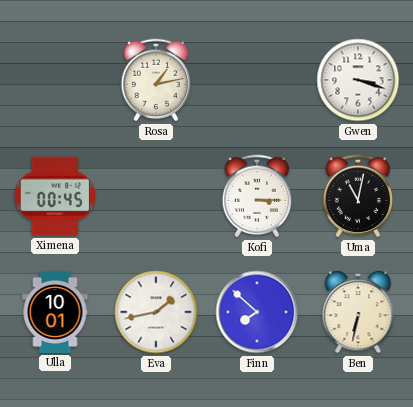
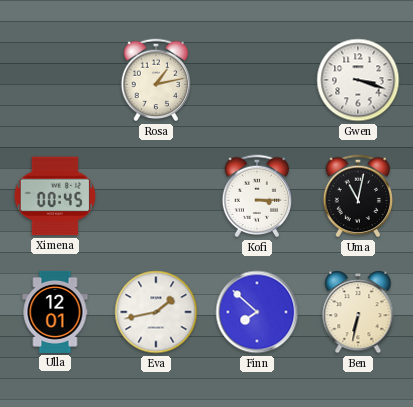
Ulla: 10:01 -> 12:01 (55, 312)
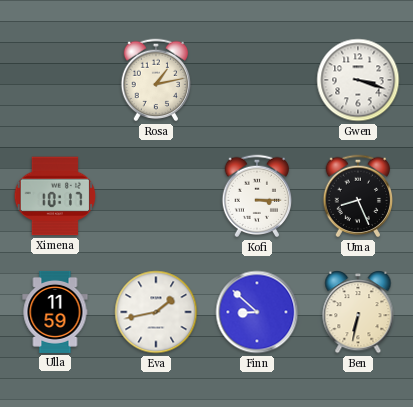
Ximena: 00:45 -> 10:17 (55, 196)
Uma: 11:02 -> 8:26 (358, 196)
Ulla: 12:01 -> 11:59 (55, 312)
Finn: 7:52 -> 8:52 (257, 312)
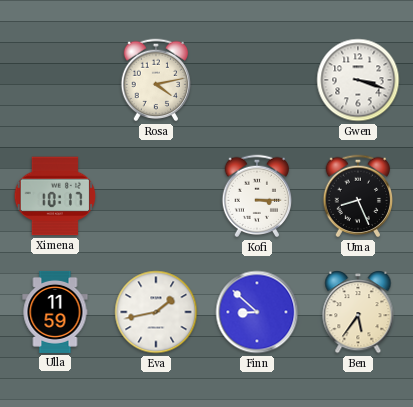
Rosa: 1:13 -> 4:13 (156, 80)
Ben: 6:32 -> 5:36 (358, 312)
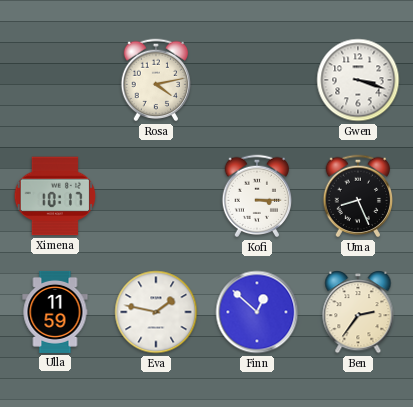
Eva: 1:43 -> 1:47 (156, 312)
Finn: 8:52 -> 12:52 (257, 312)
Ben: 5:36 -> 2:36 (358, 312)
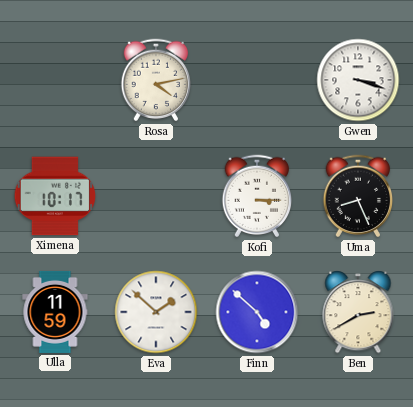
Eva: 1:47 -> 1:52 (156, 312)
Finn: 12:52 -> 4:52 (257, 312)
Ben: 2:36 -> 2:40 (358, 312)
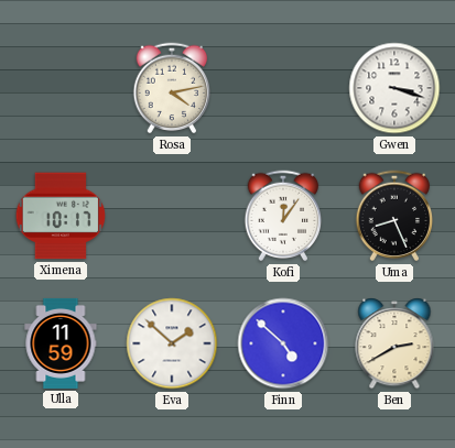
Kofi: 3:15 -> 12:06 (283, 216)
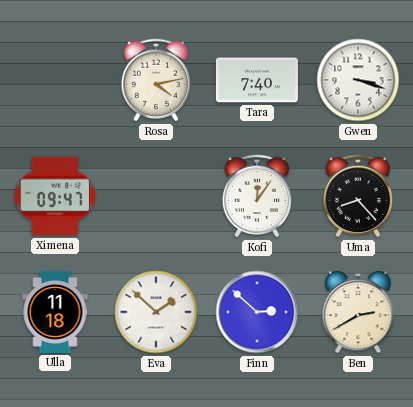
Tara: none -> 7:40 (257, 80)
Ximena: 10:17 -> 09:47 (55, 196)
Uma: 8:26 -> 8:23 (358, 196)
Ulla: 11:59 -> 11:18 (55, 312)
Finn: 4:52 -> 2:52 (257, 312)
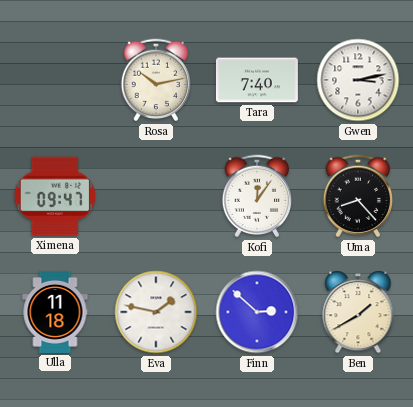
Rosa: 4:13 -> 10:13 (156, 80)
Gwen: 3:18 -> 3:13 (358, 80)
Eva: 1:52 -> 1:47 (156, 312)
Ben: 2:40 -> 1:40 (358, 312)
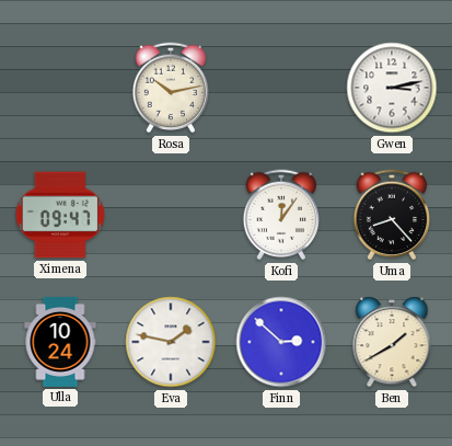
Tara: 7:40 -> none (257, 80)
Ulla: 11:18 -> 10:24 (60, 342)
